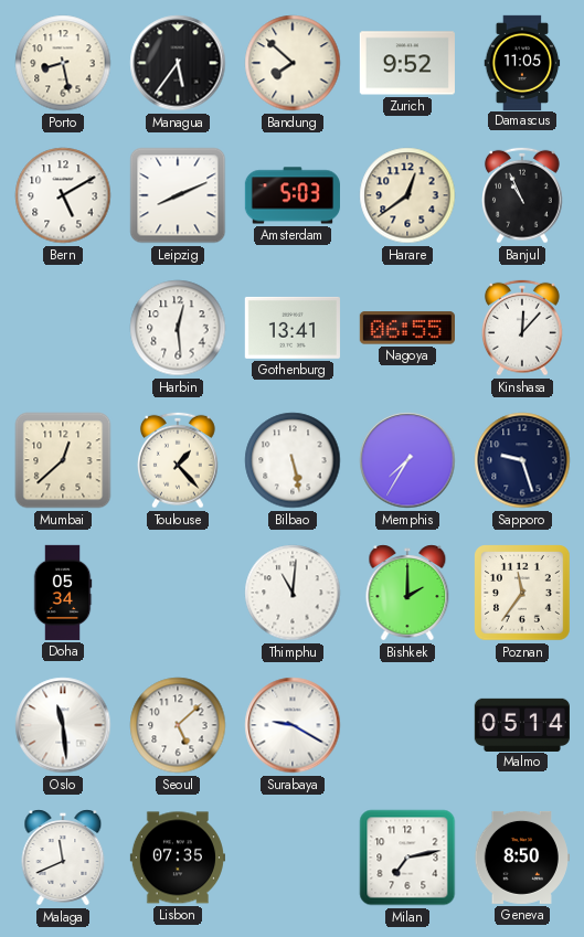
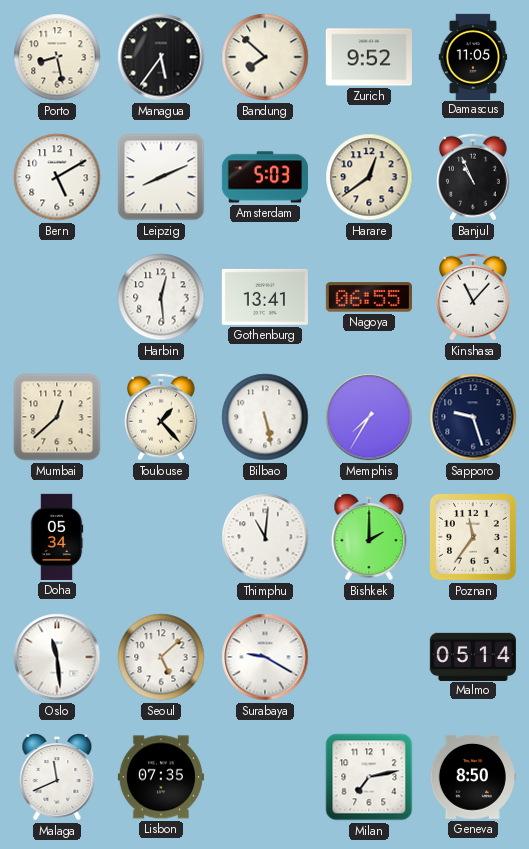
Kinshasa: 12:07 -> 11:07 (474, 297)
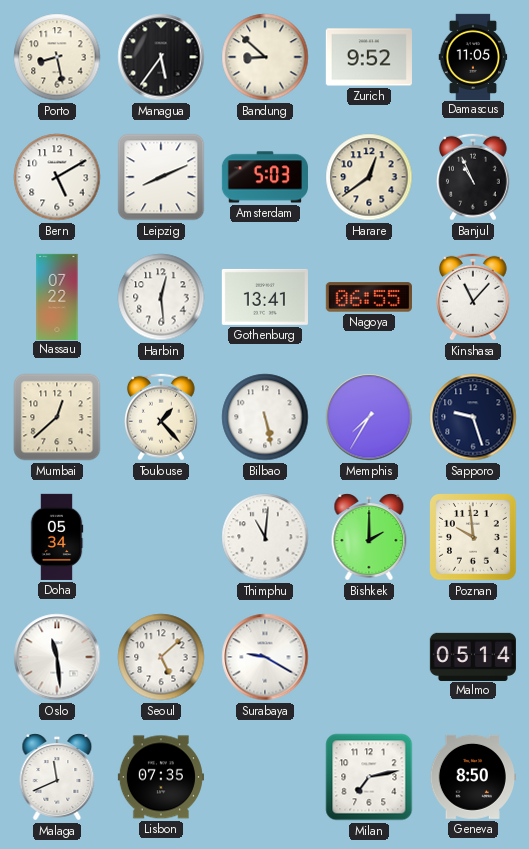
Bandung: 7:52 -> 8:52 (265, 57)
Nassau: none -> 07:22 (57, 296)
Poznan: 11:36 -> 9:59 (473, 537)
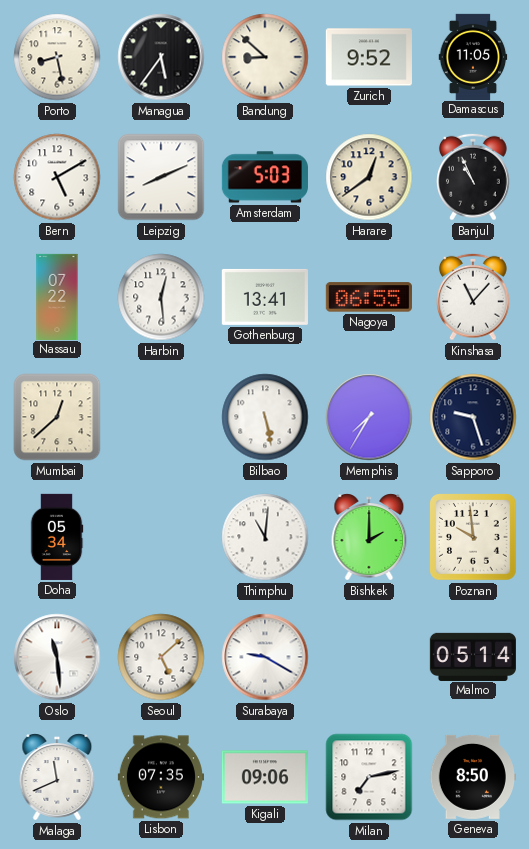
Toulouse: 1:23 -> none (162, 417)
Kigali: none -> 09:06 (265, 777)
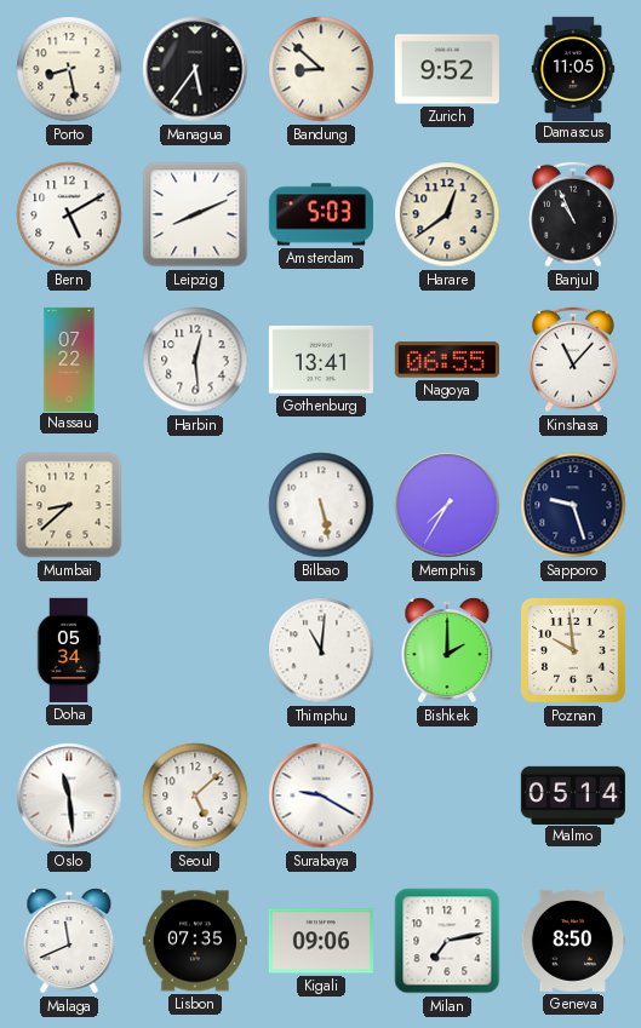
Mumbai: 12:38 -> 8:38 (69, 505)
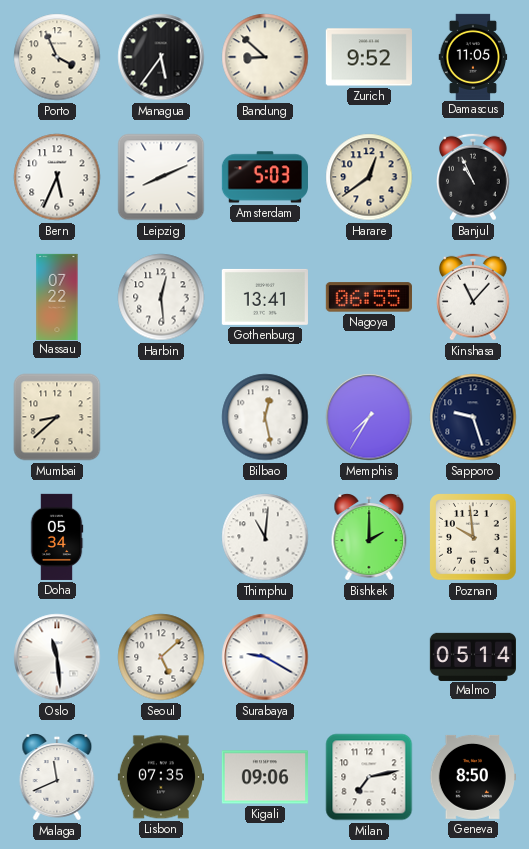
Porto: 8:28 -> 3:56 (57, 57)
Bern: 5:10 -> 5:34 (57, 177)
Bilbao: 5:28 -> 12:28 (265, 417)
